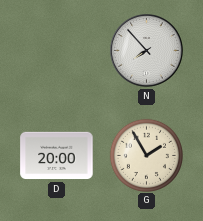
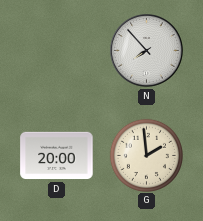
G: 1:55 -> 1:59 (146, 155)
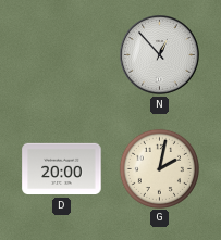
N: 7:53 -> 12:53 (160, 55)
G: 1:59 -> 2:02 (159, 168)
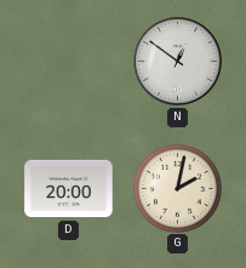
N: 12:53 -> 12:51 (178, 62)
